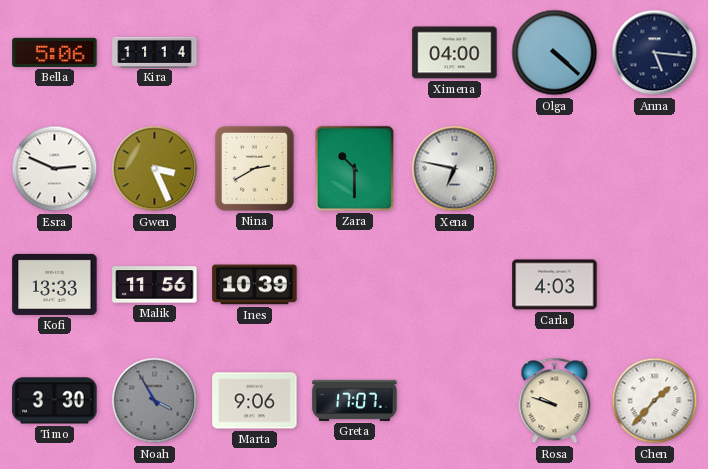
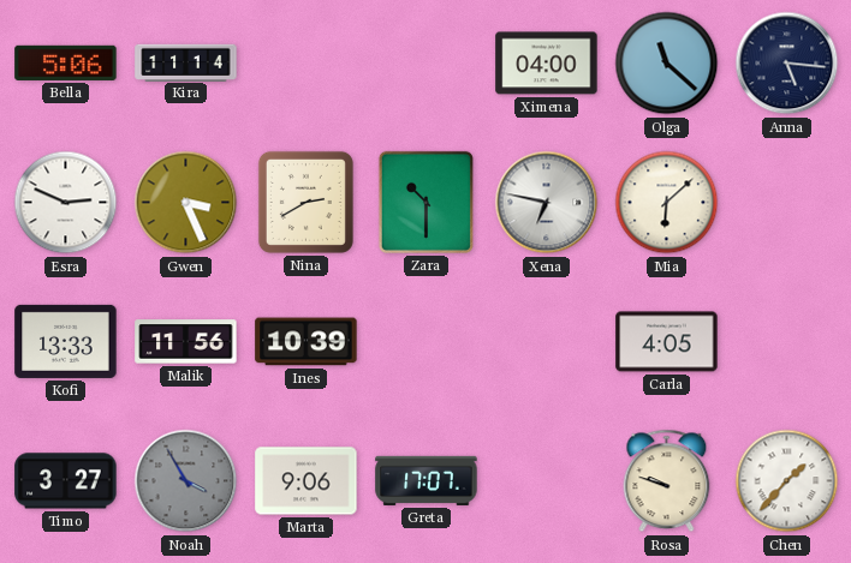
Olga: 4:22 -> 11:22 (667, 64)
Mia: none -> 6:08 (667, 203)
Carla: 4:03 -> 4:05 (667, 342)
Timo: 3:30 -> 3:27 (66, 481)
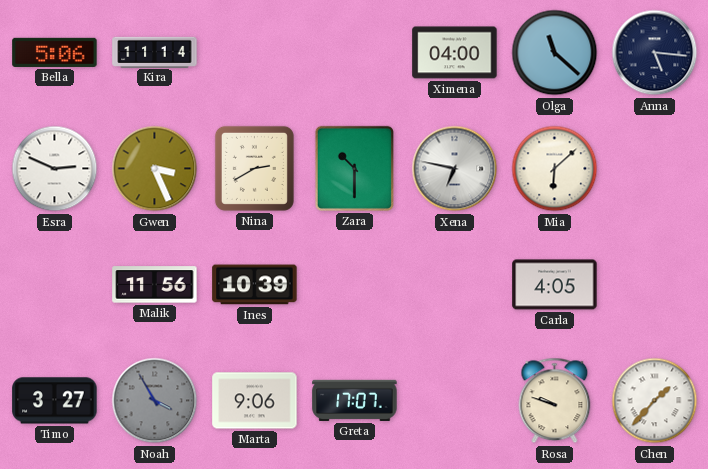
Kofi: 13:33 -> none (66, 341)
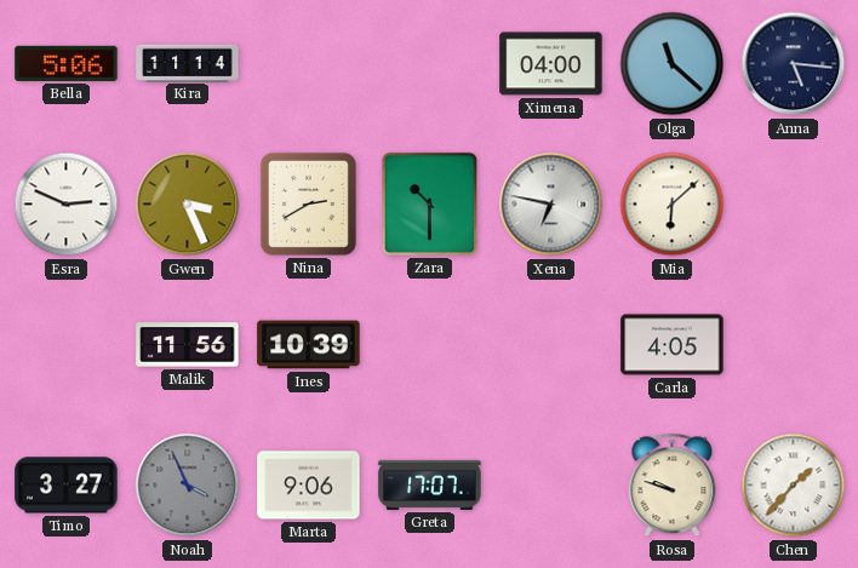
Noah: 3:55 -> 3:56 (188, 486)
